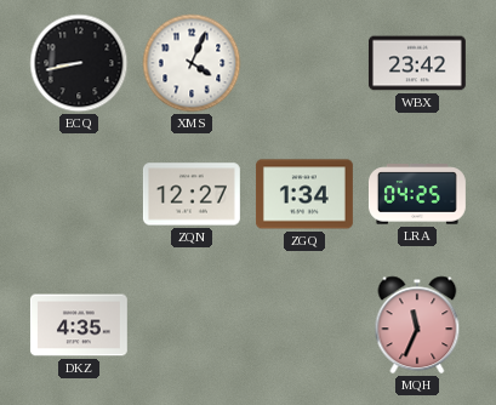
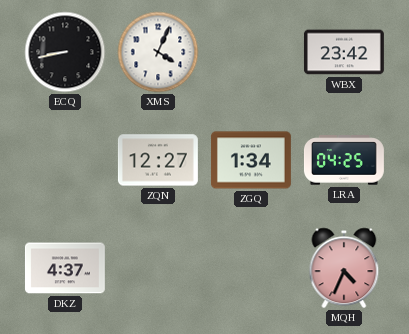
DKZ: 4:35 -> 4:37 (65, 268)
MQH: 11:34 -> 4:34 (344, 268)
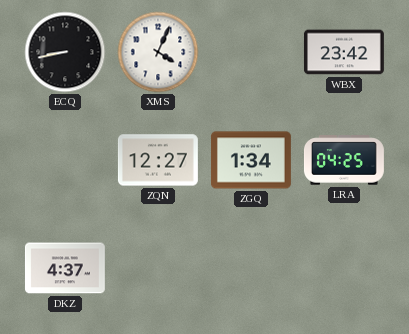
MQH: 4:34 -> none (344, 268)
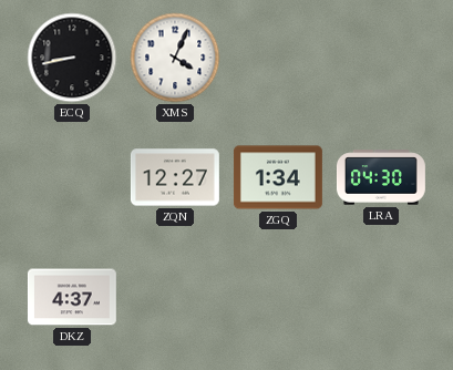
WBX: 23:42 -> none (344, 52)
LRA: 04:25 -> 04:30 (381, 177)
